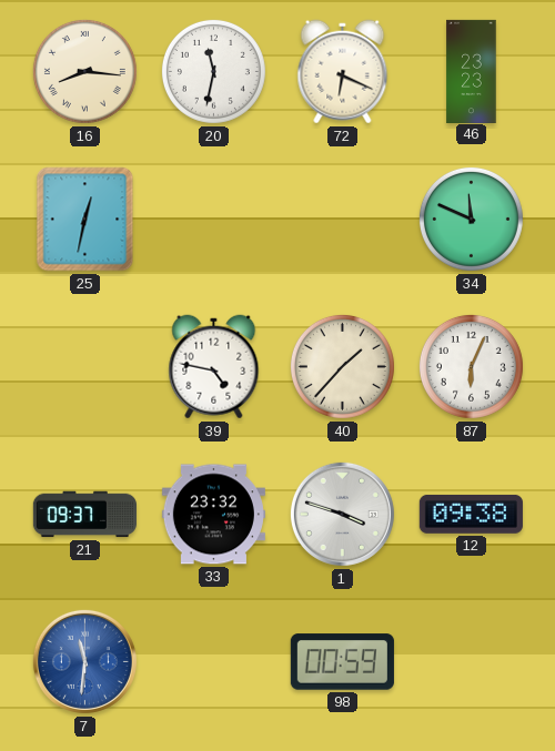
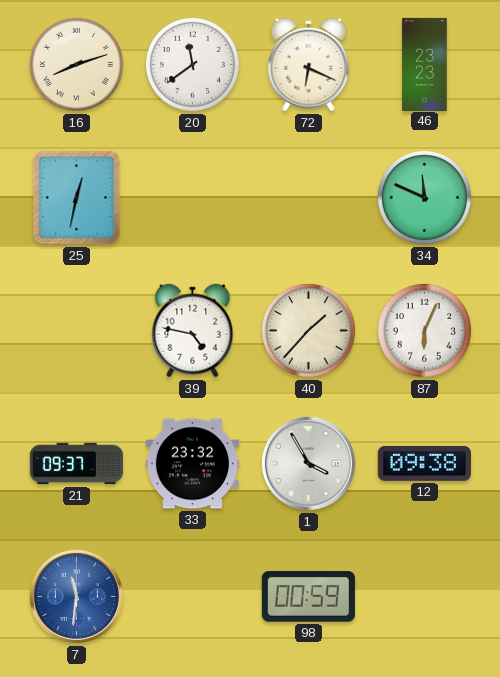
16: 8:16 -> 8:12 (76, 64)
20: 11:32 -> 11:39 (192, 64)
1: 3:48 -> 3:55 (308, 463)
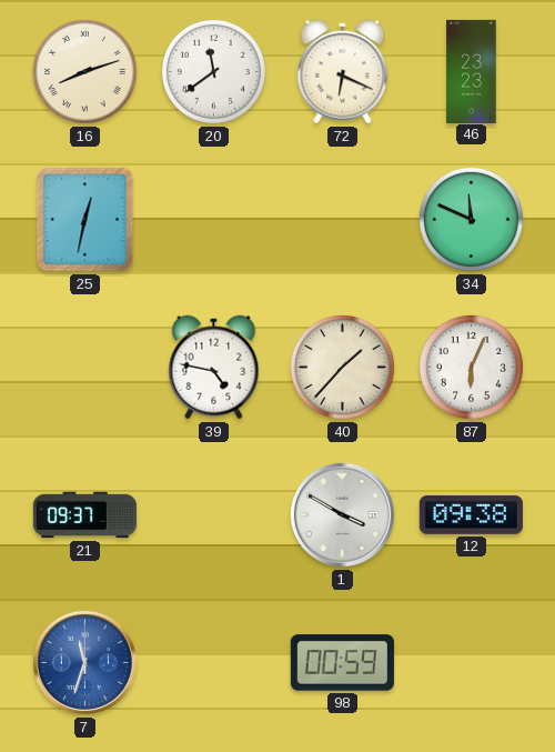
33: 23:32 -> none (192, 464)
1: 3:55 -> 3:50 (342, 514)
7: 11:31 -> 11:33 (84, 662)
